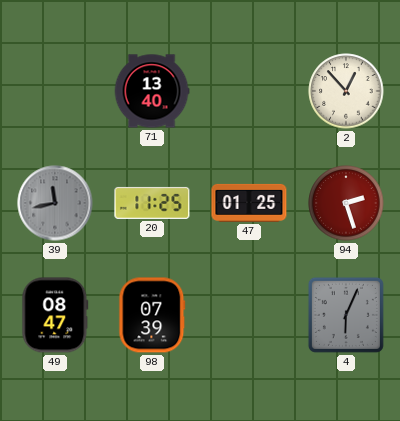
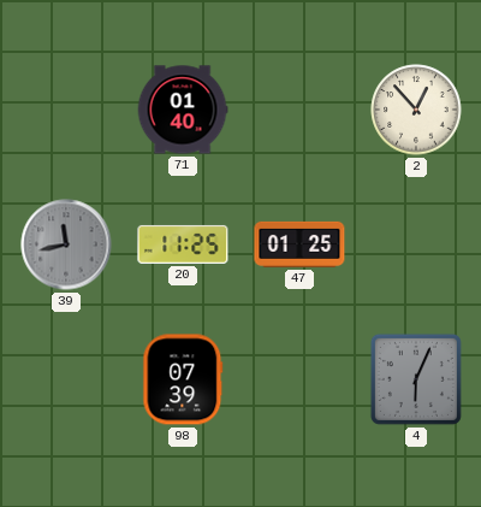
71: 13:40 -> 01:40 (183, 110)
94: 2:27 -> none (346, 203)
49: 08:47 -> none (55, 315)
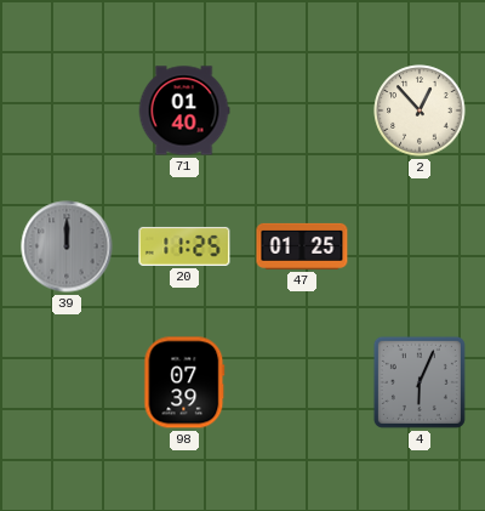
39: 11:43 -> 12:00 (67, 246)
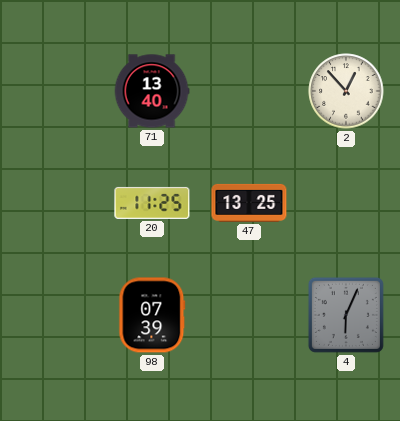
71: 01:40 -> 13:40 (152, 91)
39: 12:00 -> none (67, 246)
47: 01:25 -> 13:25 (249, 203)
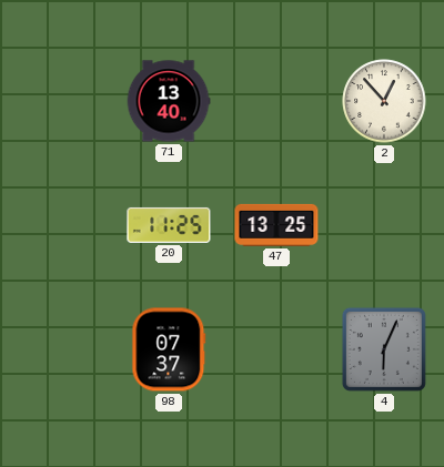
98: 07:39 -> 07:37 (169, 349)
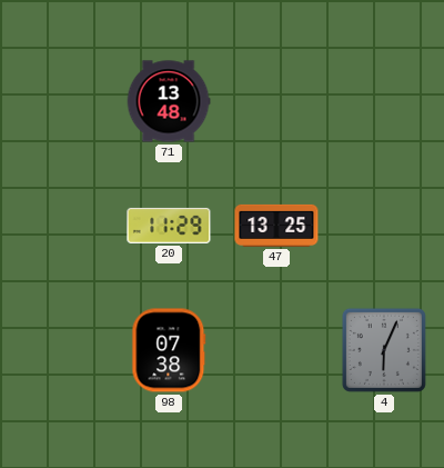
71: 13:40 -> 13:48 (169, 101)
2: 12:53 -> none (384, 101)
20: 11:25 -> 11:29 (169, 226)
98: 07:37 -> 07:38 (169, 350)
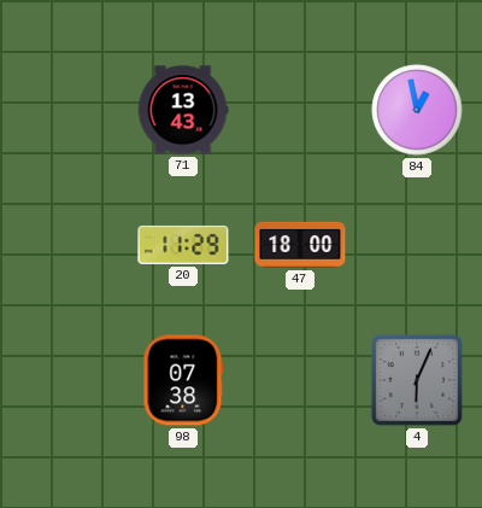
71: 13:48 -> 13:43 (183, 110)
84: none -> 12:58 (417, 110)
47: 13:25 -> 18:00 (300, 245)
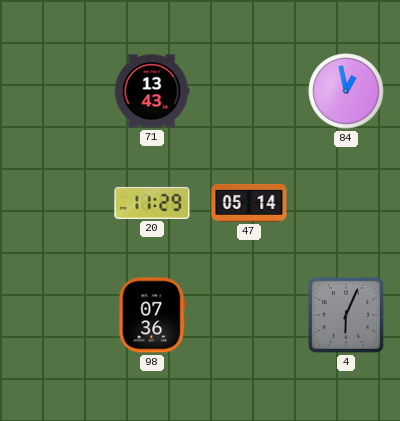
47: 18:00 -> 05:14 (249, 203)
98: 07:38 -> 07:36 (152, 315)
